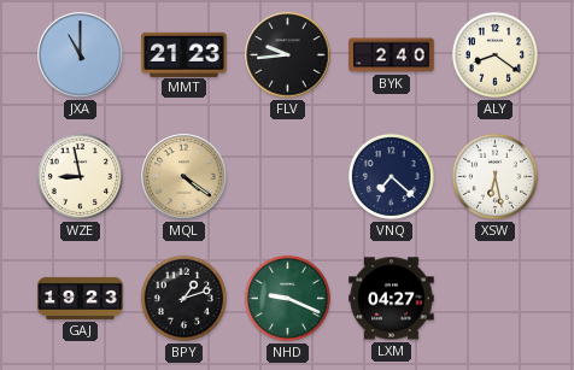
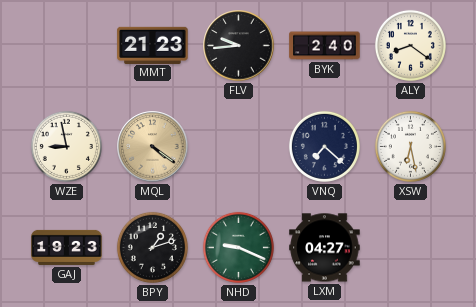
JXA: 11:00 -> none (81, 55)
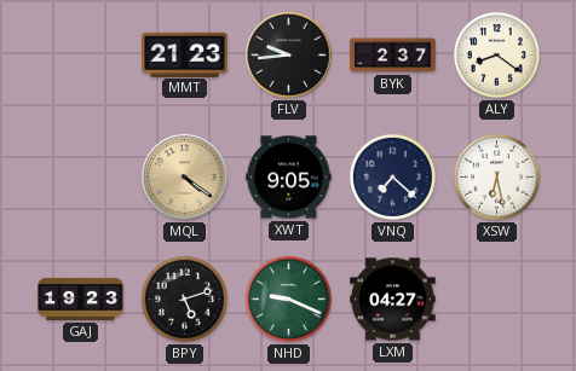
BYK: 2:40 -> 2:37 (393, 56)
WZE: 8:58 -> none (66, 146)
XWT: none -> 9:05 (289, 178)
BPY: 1:12 -> 5:12 (184, 298)
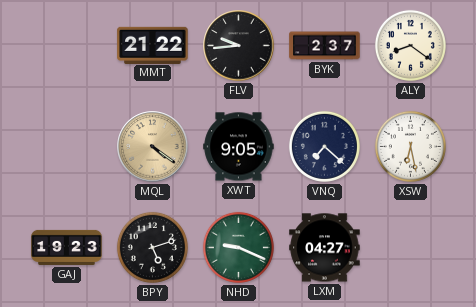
MMT: 21:23 -> 21:22 (153, 45)
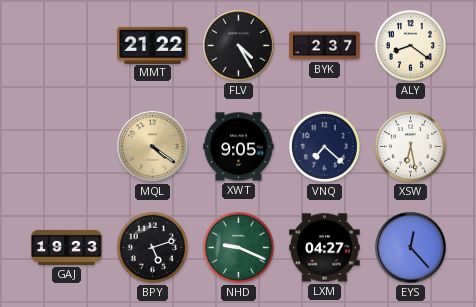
FLV: 9:44 -> 4:25 (239, 46)
EYS: none -> 12:23 (411, 248)
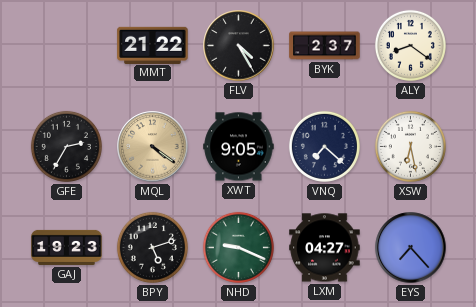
GFE: none -> 2:35 (66, 146)
EYS: 12:23 -> 7:23 (411, 248)
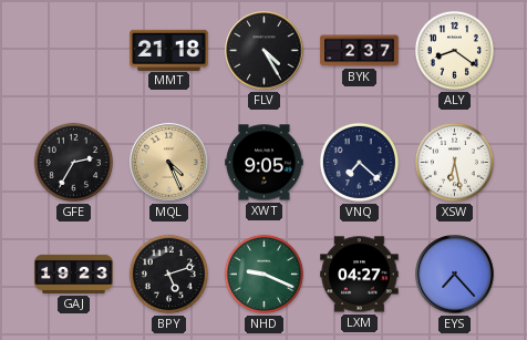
MMT: 21:22 -> 21:18 (169, 50)
MQL: 4:21 -> 4:26 (169, 163)
